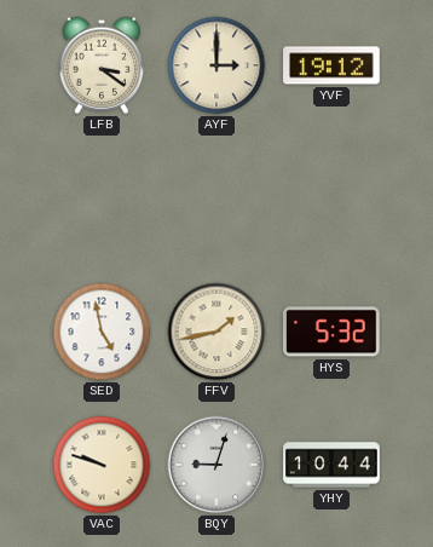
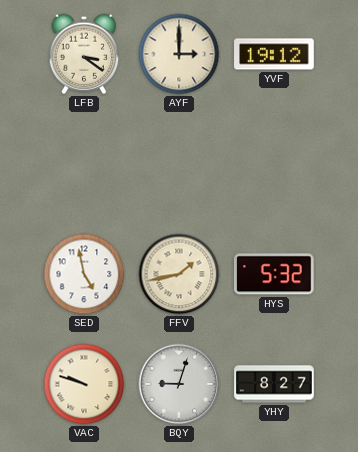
YHY: 10:44 -> 8:27 (274, 384)
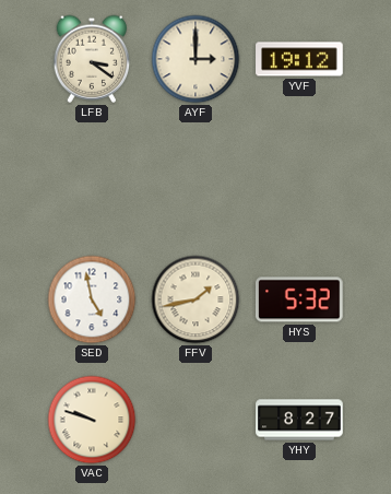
BQY: 9:03 -> none (179, 384)
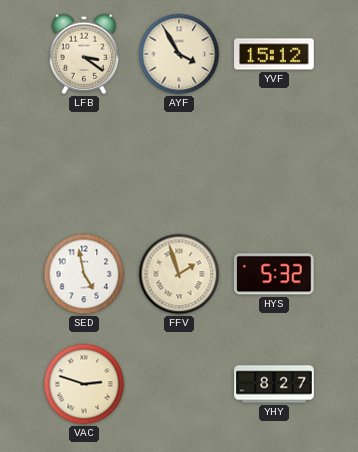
AYF: 3:00 -> 3:55 (179, 54)
YVF: 19:12 -> 15:12 (274, 54)
FFV: 1:43 -> 1:57 (179, 274)
VAC: 9:48 -> 2:48 (84, 384)
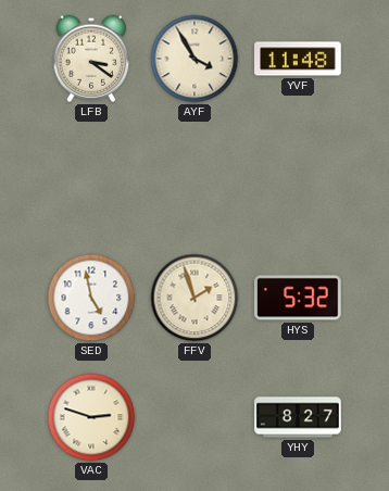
YVF: 15:12 -> 11:48 (298, 59)
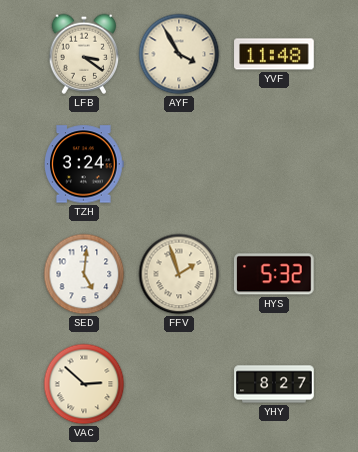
TZH: none -> 3:24 (85, 164)
SED: 4:58 -> 5:01 (84, 274)
VAC: 2:48 -> 2:52 (84, 384)
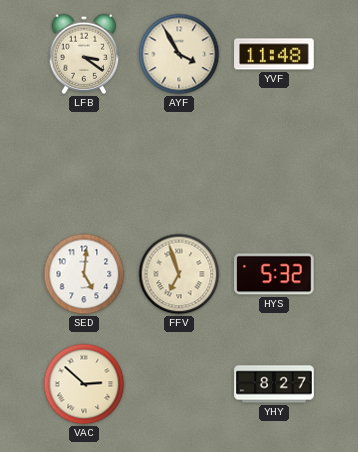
TZH: 3:24 -> none (85, 164)
FFV: 1:57 -> 6:57 (179, 274)
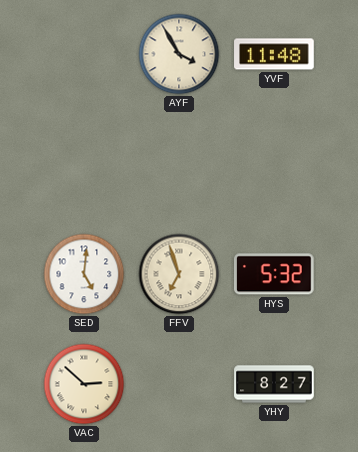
LFB: 3:21 -> none (84, 54)
